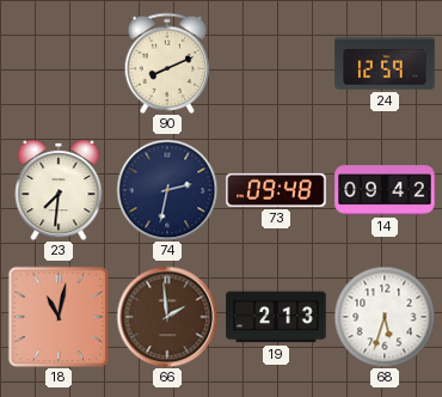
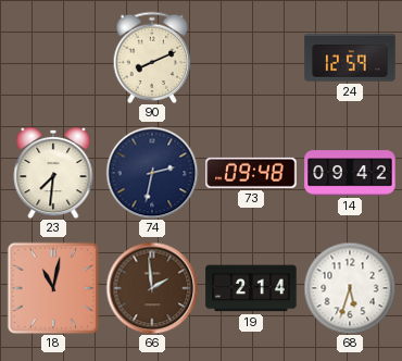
19: 2:13 -> 2:14 (251, 288)
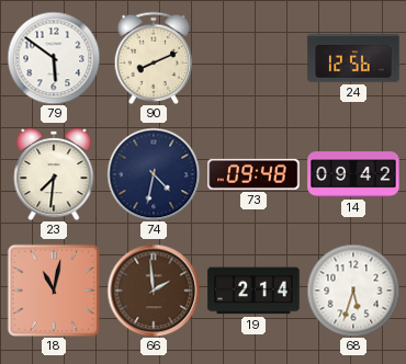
79: none -> 5:51 (54, 58)
24: 12:59 -> 12:56 (353, 58)
74: 2:32 -> 4:32 (154, 174)
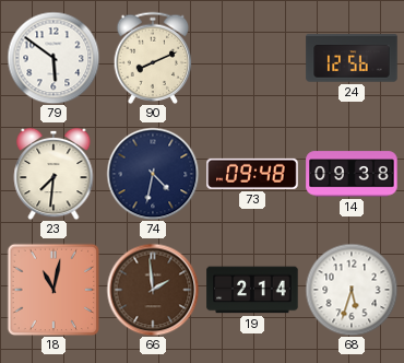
14: 09:42 -> 09:38 (352, 174)
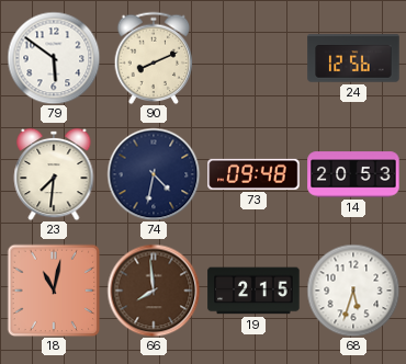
14: 09:38 -> 20:53 (353, 174)
66: 1:59 -> 7:59 (154, 291)
19: 2:14 -> 2:15 (253, 291)
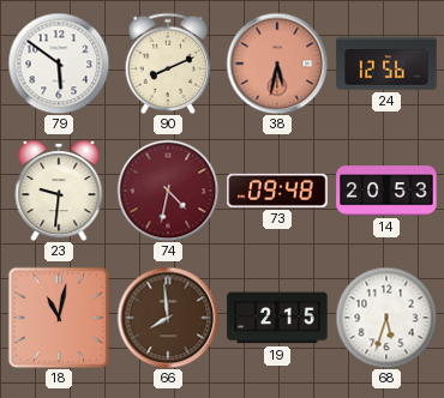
38: none -> 5:32 (277, 64)
23: 7:31 -> 9:31 (59, 191)
74 dial: navy -> burgundy (168, 191)
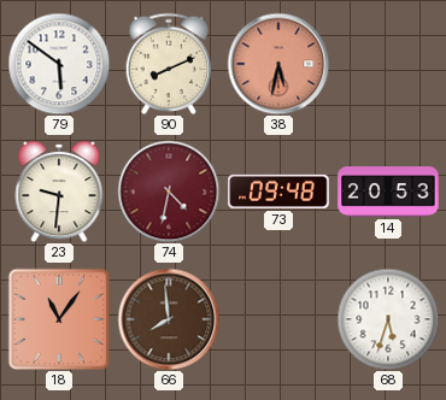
24: 12:56 -> none (386, 64)
18: 11:02 -> 11:06 (59, 319)
19: 2:15 -> none (277, 318)
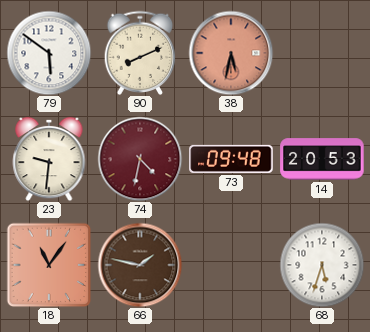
66: 7:59 -> 1:47 (140, 265)
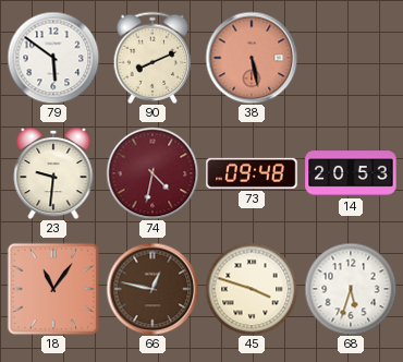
38: 5:32 -> 5:28 (252, 58)
66: 1:47 -> 12:47 (152, 289)
45: none -> 3:48 (252, 289)
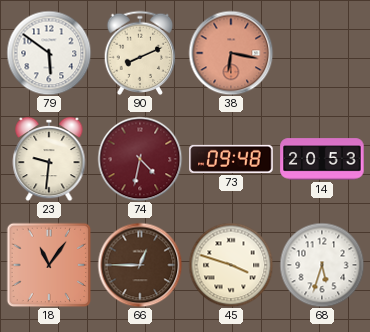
38: 5:28 -> 6:17 (231, 53)
66: 12:47 -> 12:45 (140, 265)
